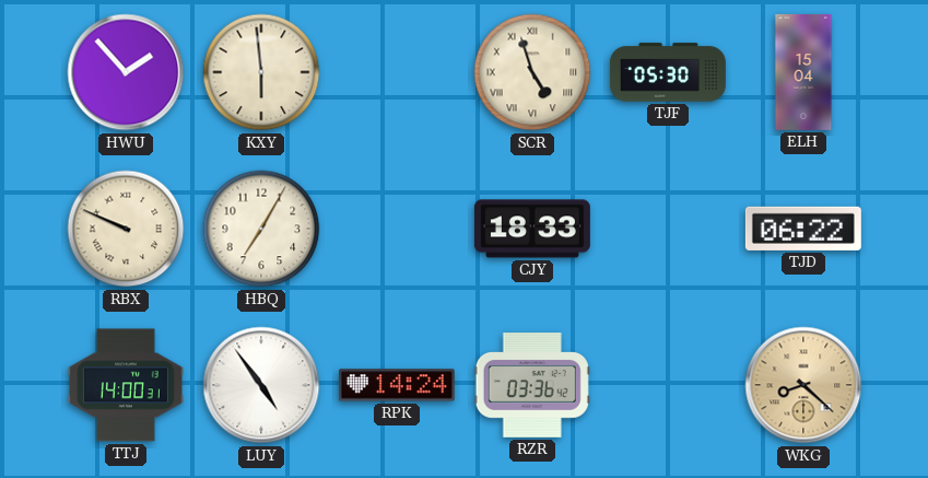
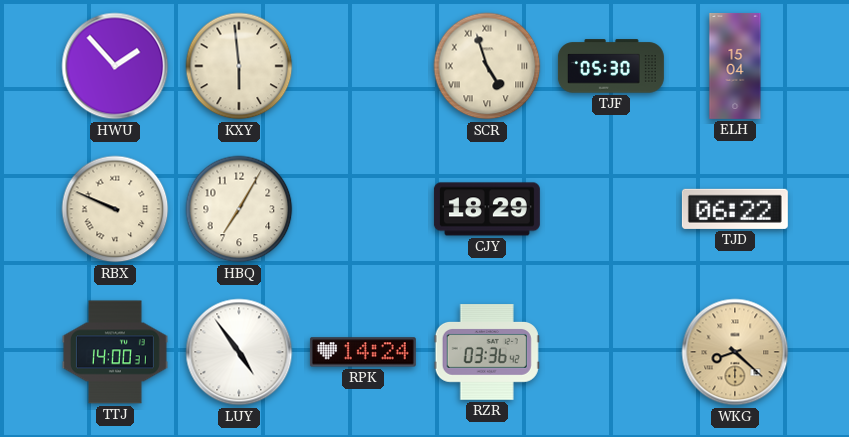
CJY: 18:33 -> 18:29 (487, 209)
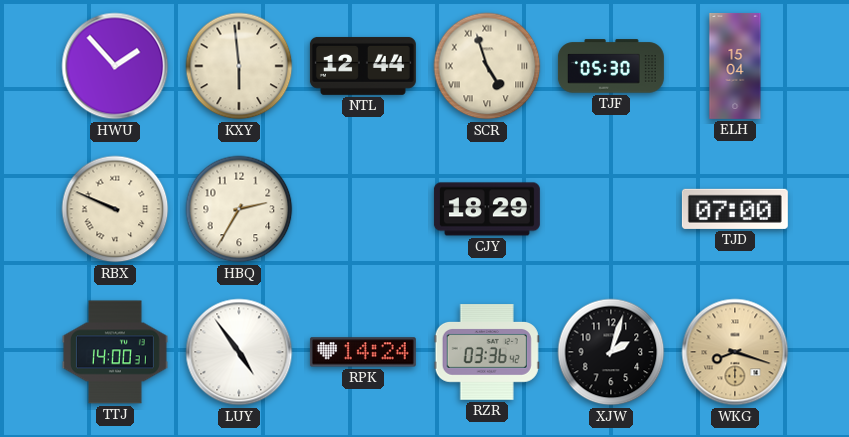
NTL: none -> 12:44 (363, 66)
HBQ: 7:05 -> 2:35 (239, 209)
TJD: 06:22 -> 07:00 (735, 209)
XJW: none -> 2:03 (611, 352)
WKG: 8:22 -> 8:18 (735, 352)
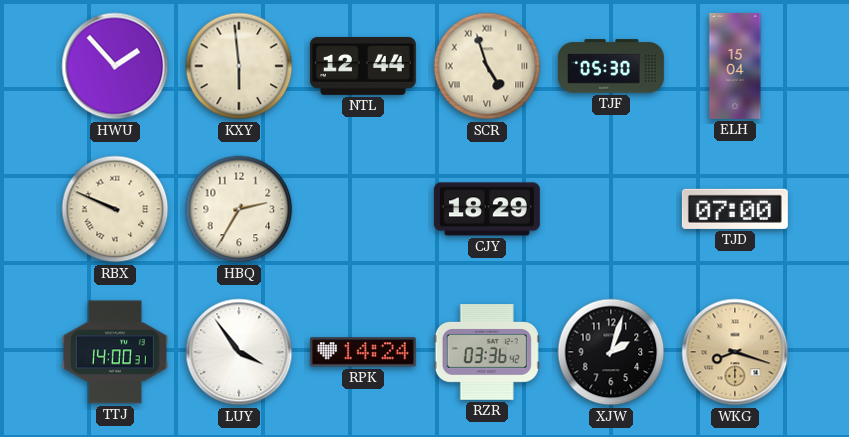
LUY: 4:54 -> 3:54 (239, 352)
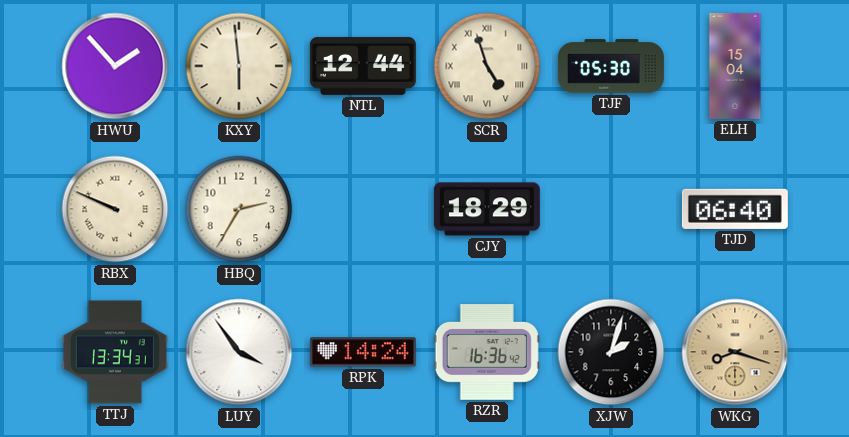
TJD: 07:00 -> 06:40 (735, 209)
TTJ: 14:00 -> 13:34 (115, 352)
RZR: 03:36 -> 16:36 (487, 352)
